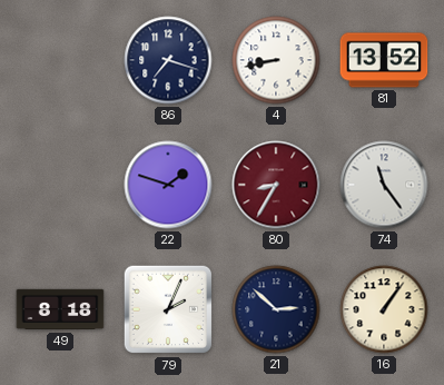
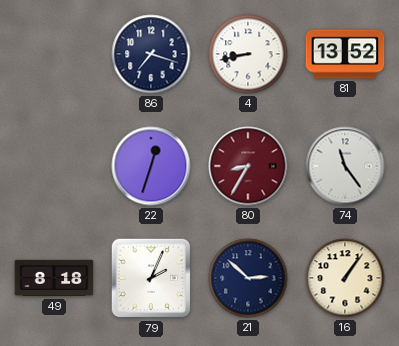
22: 1:48 -> 12:33 (151, 166)
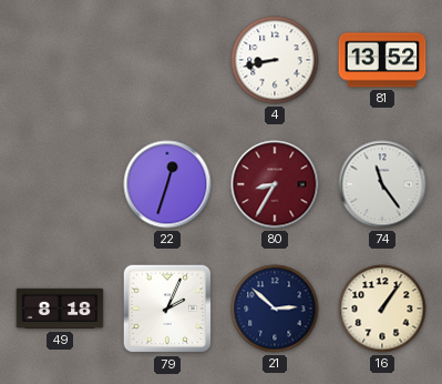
86: 7:18 -> none (151, 54)
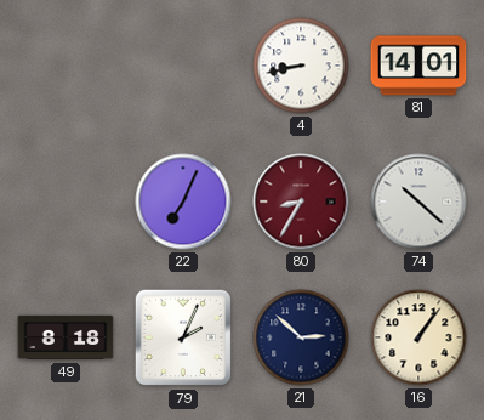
81: 13:52 -> 14:01 (418, 66)
22: 12:33 -> 7:04 (183, 202)
74: 11:24 -> 10:22 (418, 202)
